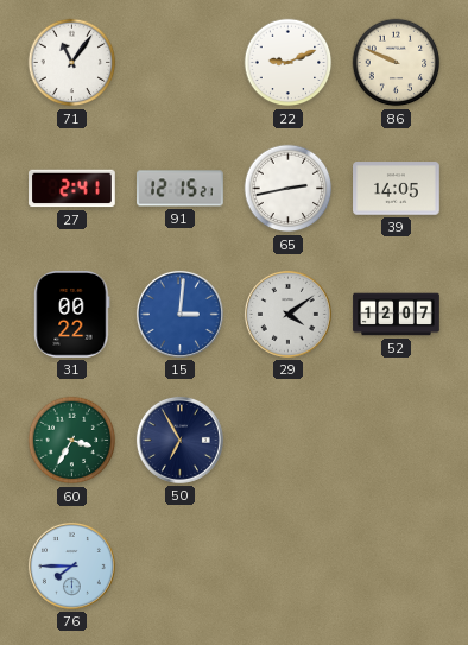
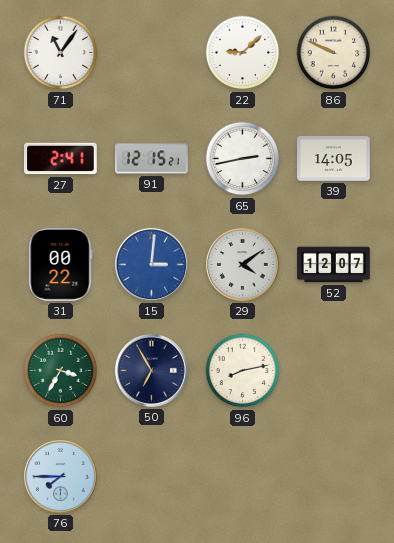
22: 9:11 -> 9:08 (243, 53)
96: none -> 8:13 (243, 371)
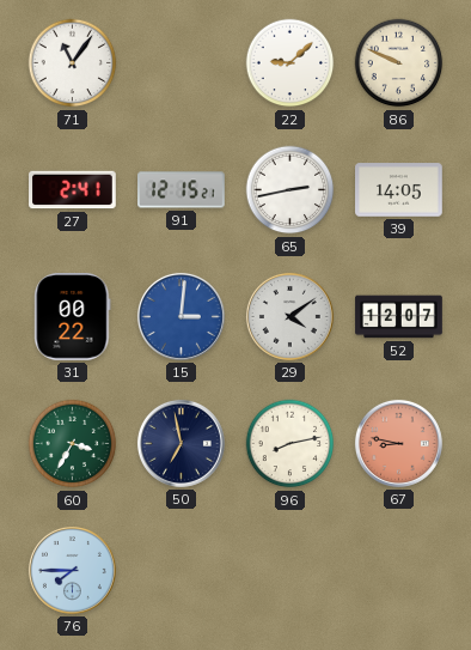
50: 6:55 -> 6:58 (181, 443)
67: none -> 8:47 (398, 443)
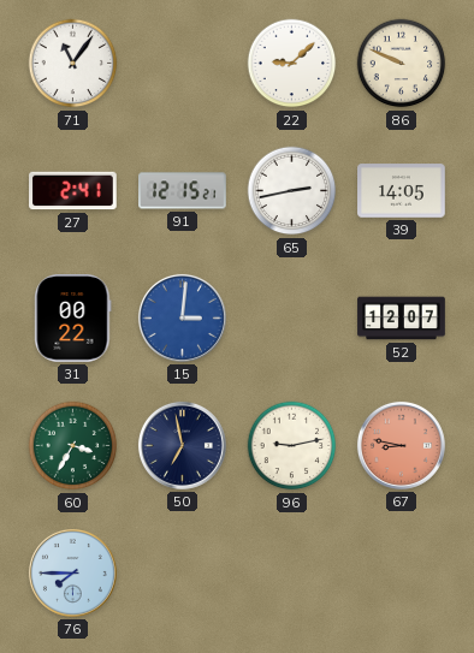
29: 4:09 -> none (289, 316)
96: 8:13 -> 9:13 (292, 446)
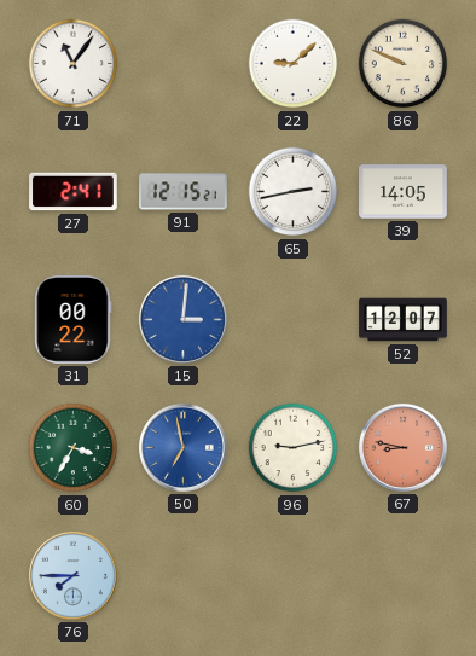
50 dial: navy -> blue (182, 447)
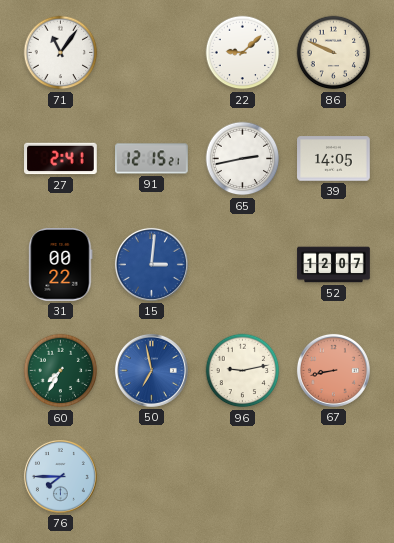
60: 3:35 -> 7:35 (61, 371)
67: 8:47 -> 8:43 (333, 370)
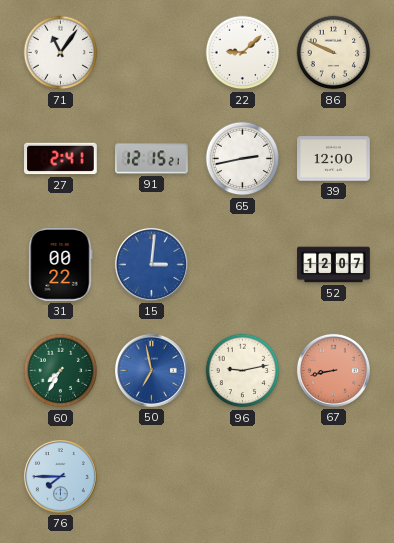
39: 14:05 -> 12:00 (334, 159)
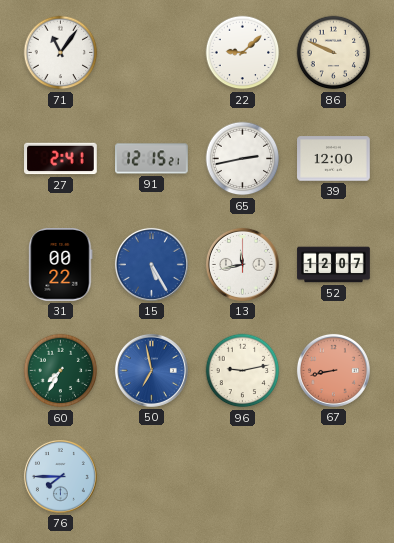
15: 3:01 -> 5:25 (151, 264)
13: none -> 11:43 (242, 264)
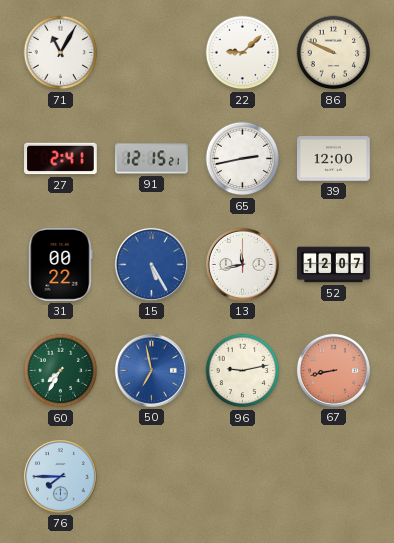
71: 11:06 -> 11:05 (61, 53)
